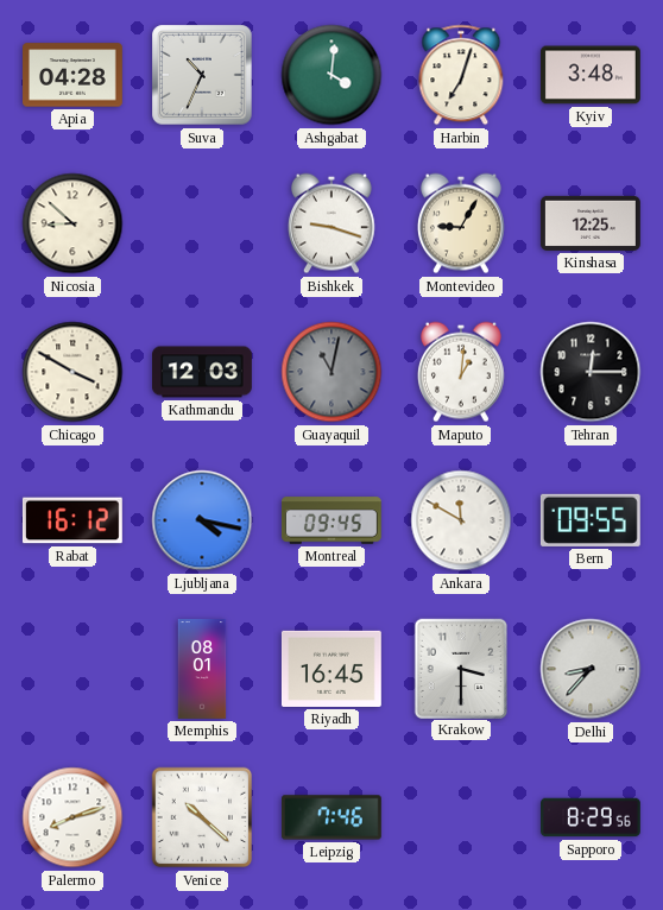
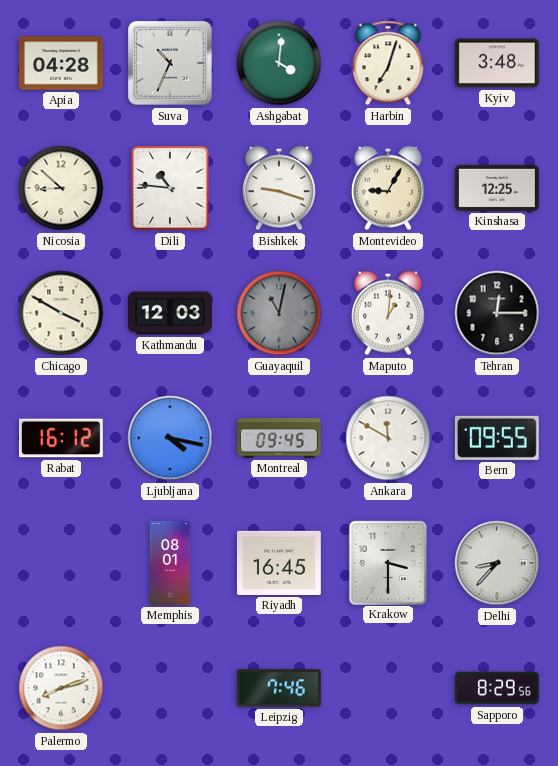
Dili: none -> 10:46 (171, 188)
Venice: 10:22 -> none (202, 817)
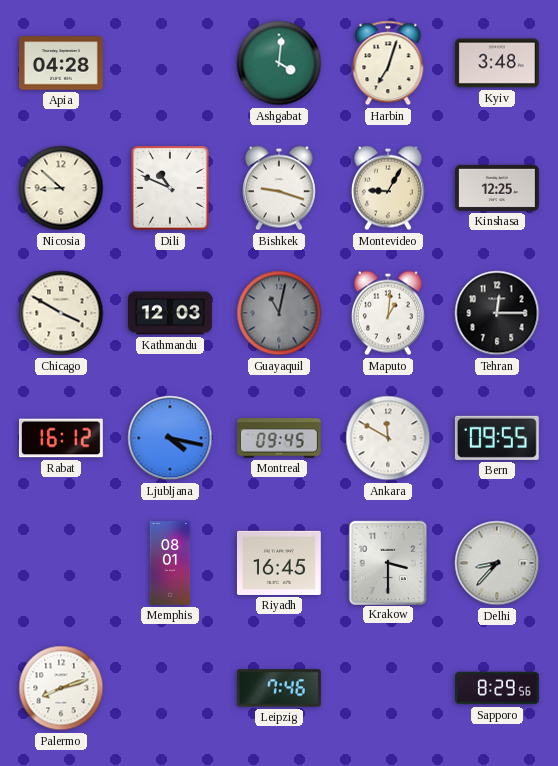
Suva: 10:34 -> none (170, 63)
Dili: 10:46 -> 10:49 (171, 188)
